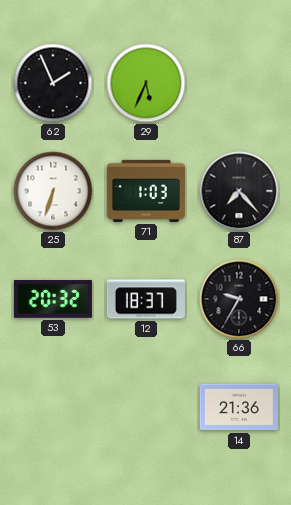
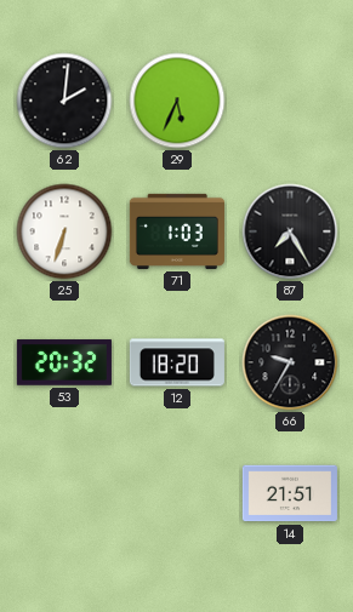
62: 1:56 -> 2:01 (64, 101)
87: 7:23 -> 7:25 (290, 231)
12: 18:37 -> 18:20 (177, 362)
14: 21:36 -> 21:51 (290, 493)
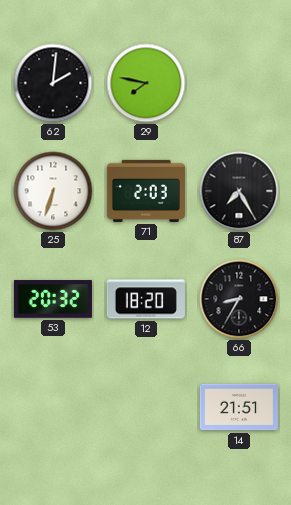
29: 5:34 -> 7:47 (146, 83)
71: 1:03 -> 2:03 (146, 191)
66: 9:35 -> 8:35 (239, 299)
